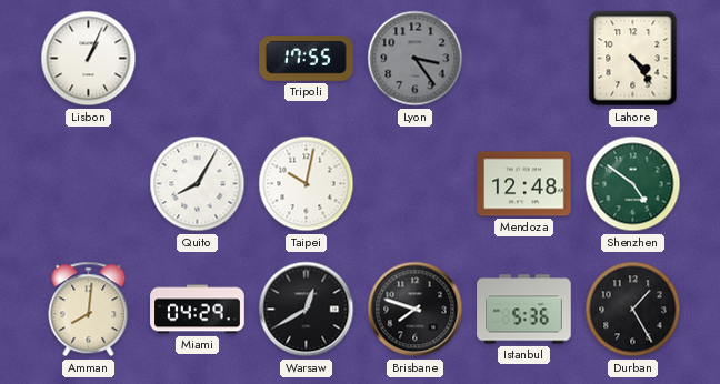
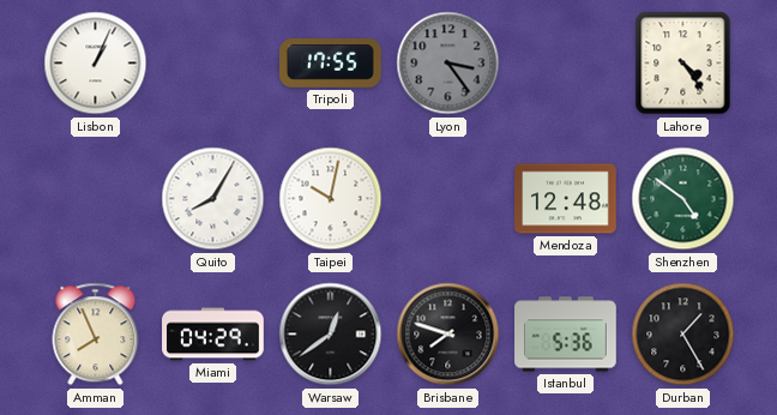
Amman: 8:01 -> 7:56 (96, 335)
Warsaw: 12:40 -> 12:39 (331, 335)
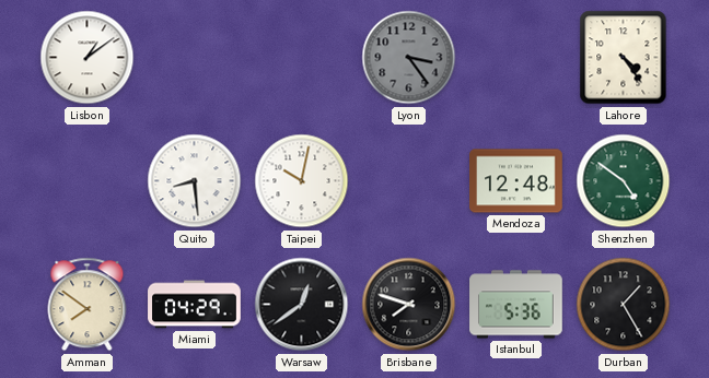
Lisbon: 1:04 -> 1:09 (88, 58)
Tripoli: 17:55 -> none (331, 64)
Quito: 8:05 -> 8:29 (195, 181)
Amman: 7:56 -> 7:51 (88, 305)
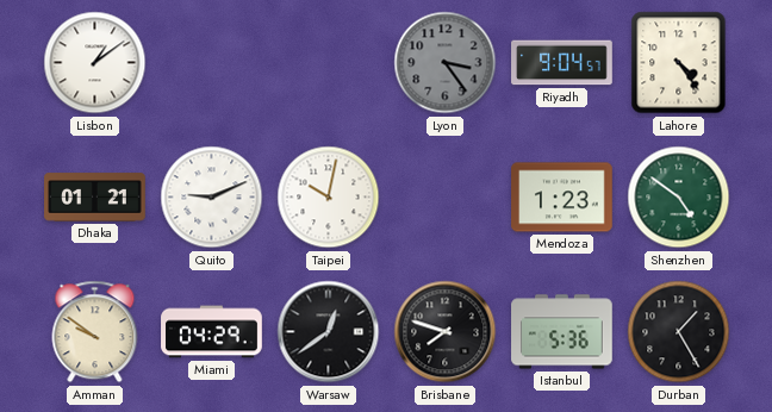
Riyadh: none -> 9:04 (562, 63)
Dhaka: none -> 01:21 (95, 198)
Quito: 8:29 -> 9:11 (212, 198)
Mendoza: 12:48 -> 1:23 (562, 198)
Amman: 7:51 -> 9:51 (95, 332)
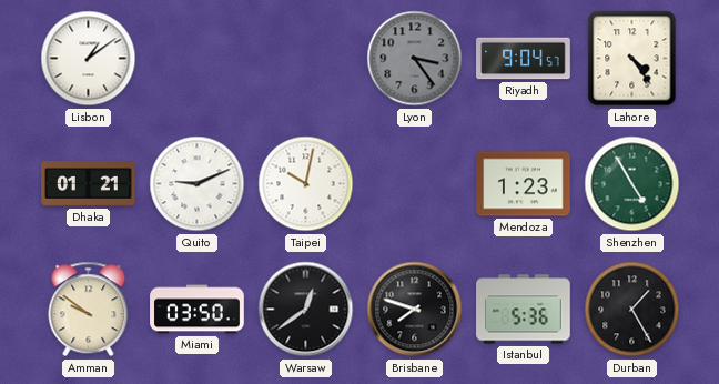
Shenzhen: 4:51 -> 4:55 (632, 184)
Miami: 04:29 -> 03:50 (198, 310)
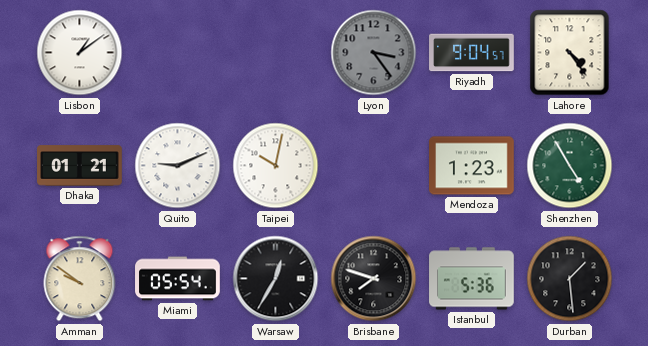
Miami: 03:50 -> 05:54 (178, 279)
Warsaw: 12:39 -> 12:35 (276, 279)
Durban: 1:25 -> 1:29 (570, 279)
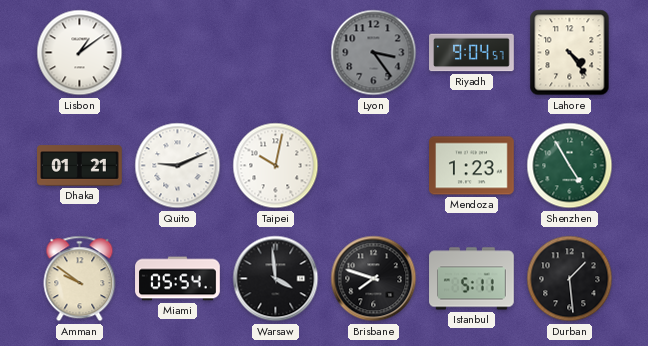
Warsaw: 12:35 -> 3:59 (276, 279)
Istanbul: 5:36 -> 5:11 (472, 279)
